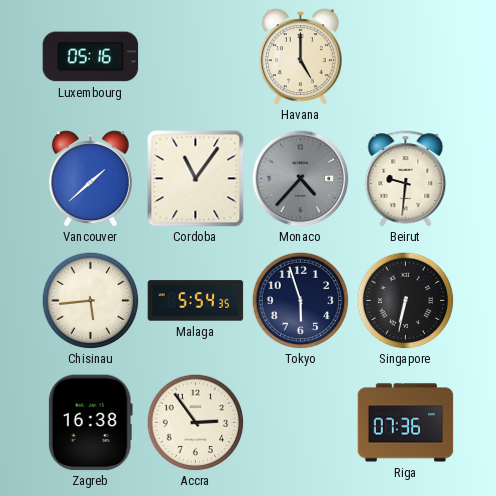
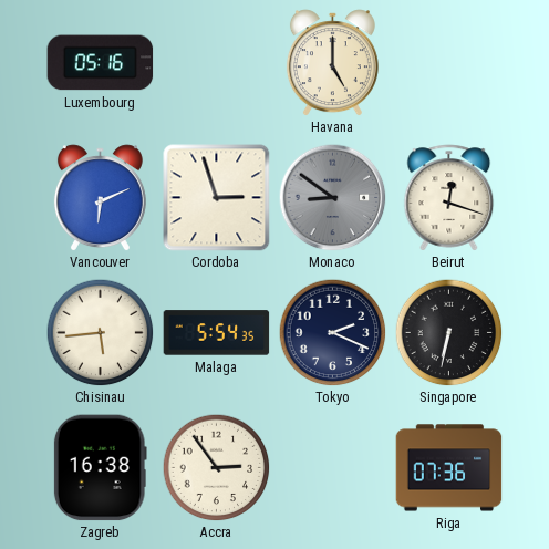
Vancouver: 1:38 -> 6:11 (100, 198)
Cordoba: 11:06 -> 2:57 (217, 198)
Monaco: 4:37 -> 8:51 (333, 198)
Beirut: 9:31 -> 12:18 (449, 198)
Tokyo: 5:57 -> 2:19 (332, 332)
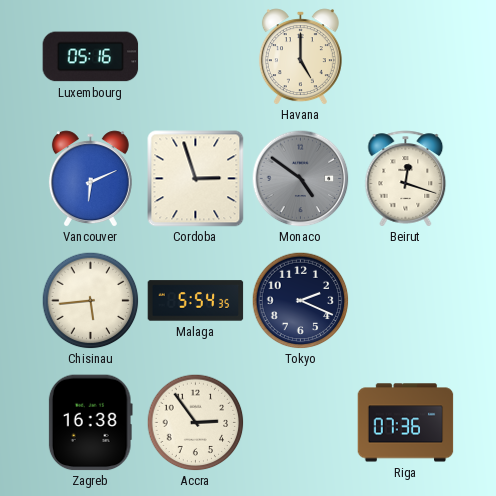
Monaco: 8:51 -> 4:51 (301, 179)
Singapore: 6:32 -> none (448, 332)
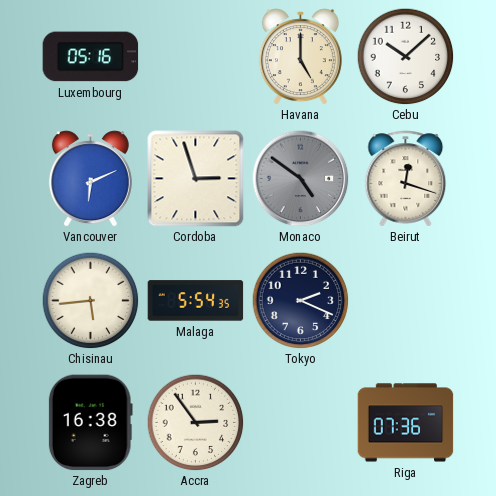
Cebu: none -> 10:08 (405, 56)
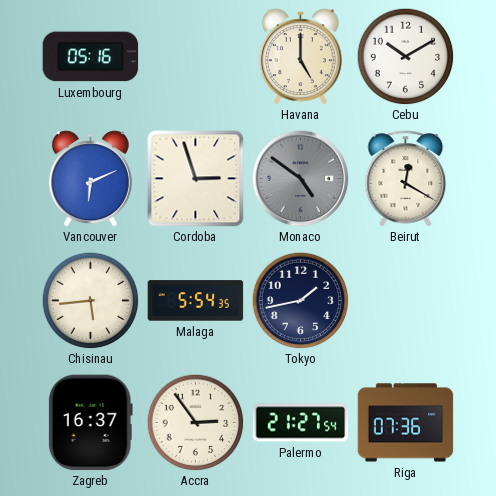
Cebu: 10:08 -> 10:10 (405, 56)
Beirut: 12:18 -> 12:20 (406, 179)
Tokyo: 2:19 -> 1:43 (300, 300)
Zagreb: 16:38 -> 16:37 (90, 423)
Palermo: none -> 21:27 (301, 423)
